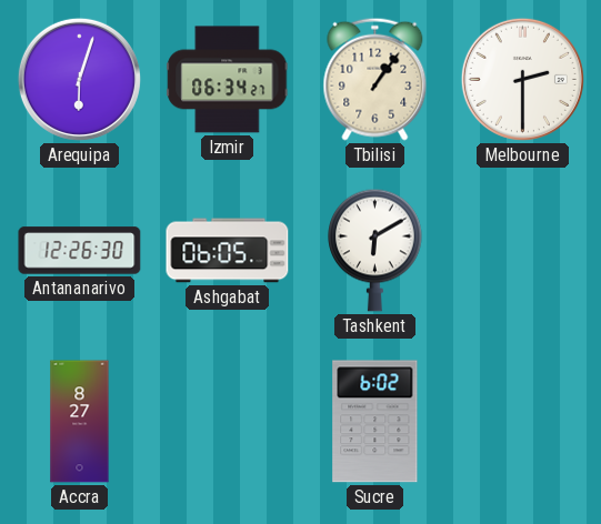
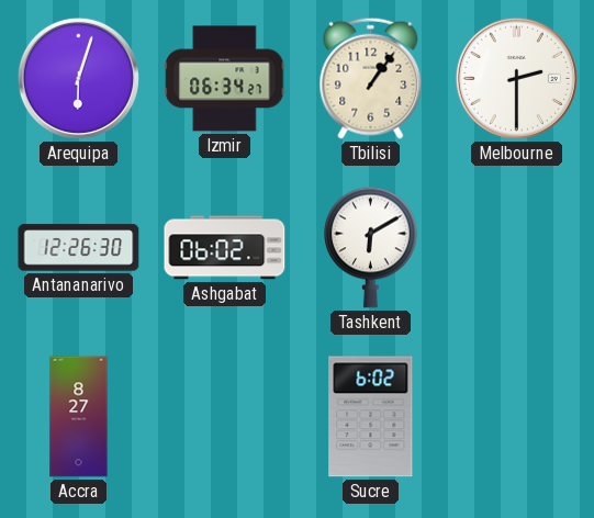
Ashgabat: 06:05 -> 06:02 (225, 248)
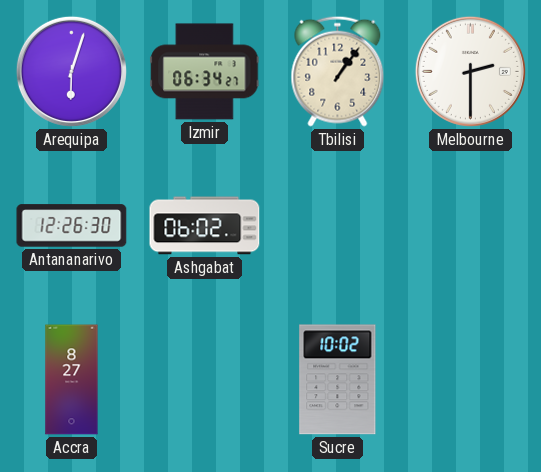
Tashkent: 6:10 -> none (371, 247)
Sucre: 6:02 -> 10:02 (338, 380)
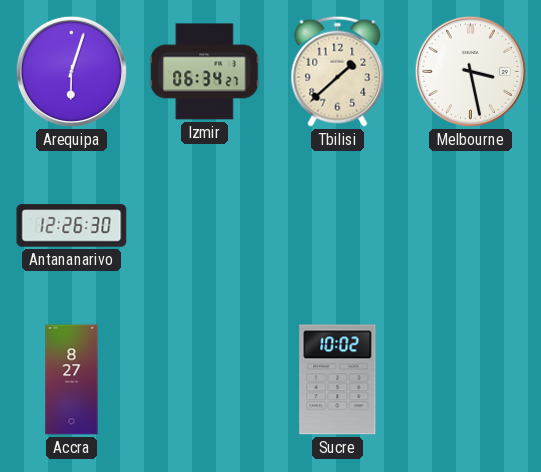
Tbilisi: 1:06 -> 1:38 (338, 71)
Melbourne: 2:30 -> 3:28 (470, 71)
Ashgabat: 06:02 -> none (205, 226)
